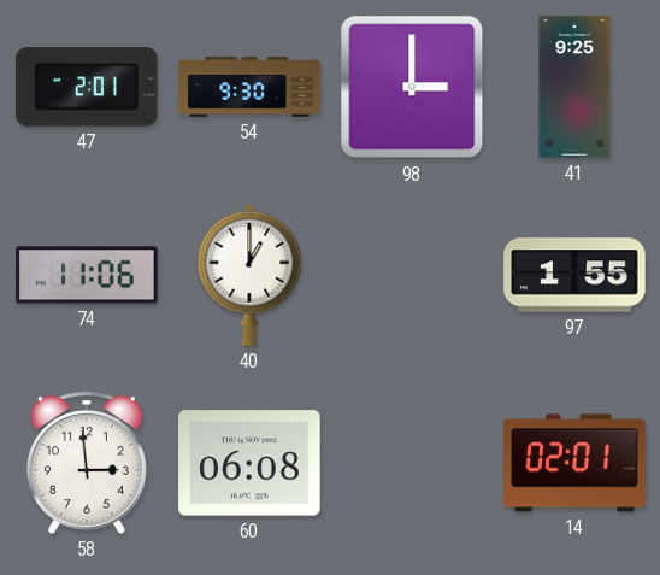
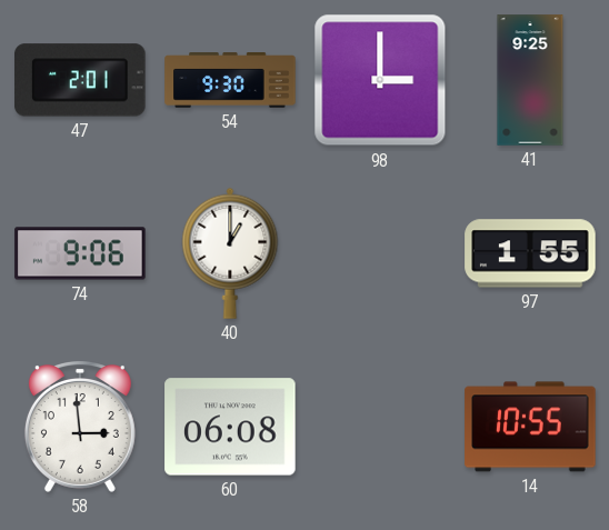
74: 11:06 -> 9:06 (80, 253)
14: 02:01 -> 10:55 (530, 427)
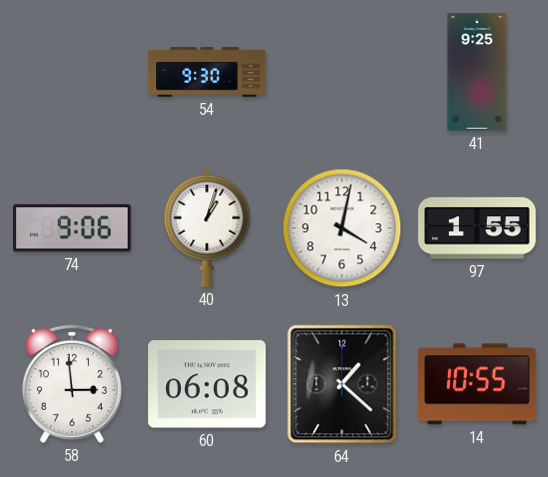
47: 2:01 -> none (80, 80)
98: 3:00 -> none (380, 80)
40: 1:00 -> 1:03 (207, 228)
13: none -> 4:02 (342, 228)
64: none -> 1:22 (342, 384)
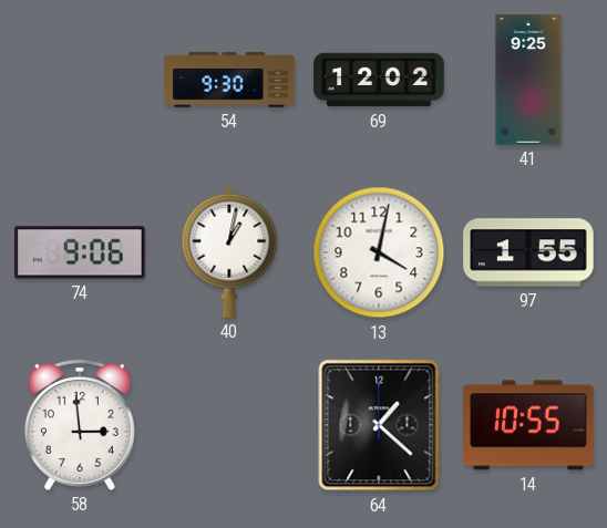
69: none -> 12:02 (379, 80)
40: 1:03 -> 1:02 (229, 252)
60: 06:08 -> none (207, 384)
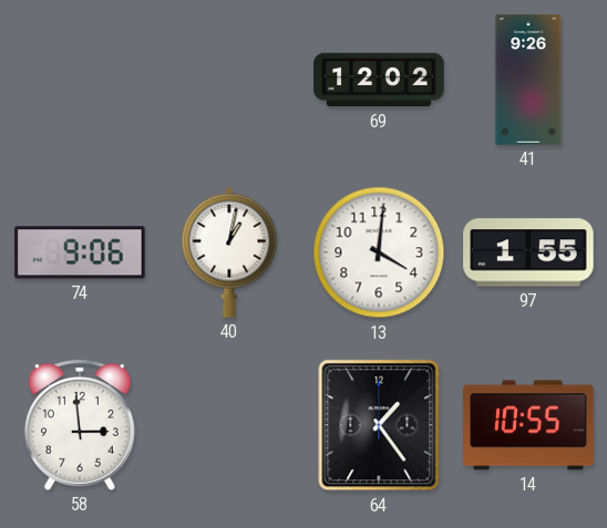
54: 9:30 -> none (229, 80)
41: 9:25 -> 9:26 (528, 80)
13: 4:02 -> 4:01 (379, 252)
64: 1:22 -> 1:24 (379, 425)
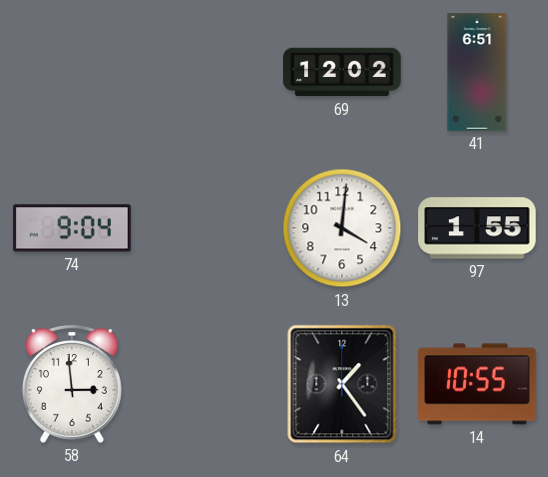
41: 9:26 -> 6:51 (477, 72)
74: 9:06 -> 9:04 (72, 228)
40: 1:02 -> none (229, 252)
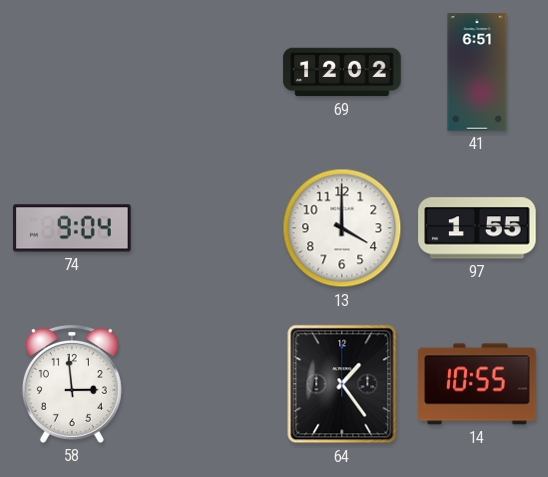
13: 4:01 -> 4:00 (342, 228)
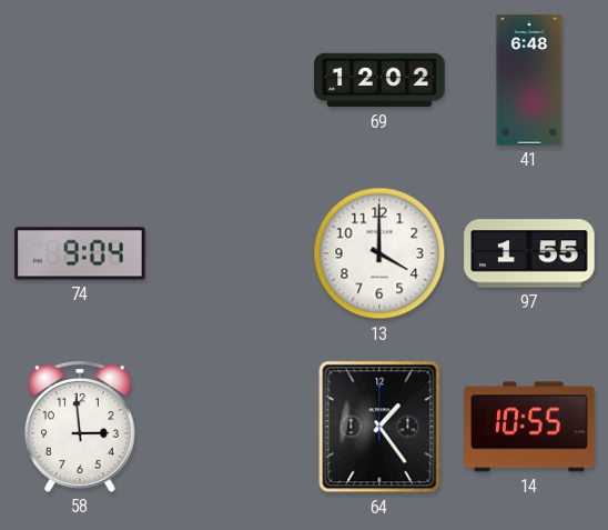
41: 6:51 -> 6:48 (529, 80)
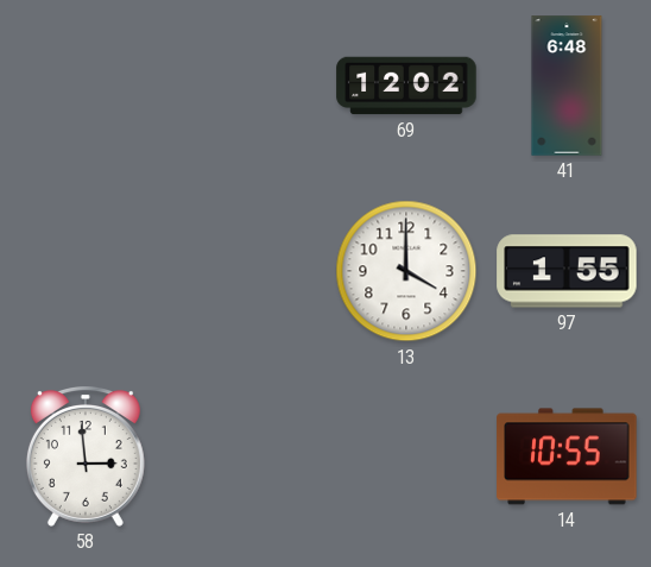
74: 9:04 -> none (80, 253)
64: 1:24 -> none (379, 427)
